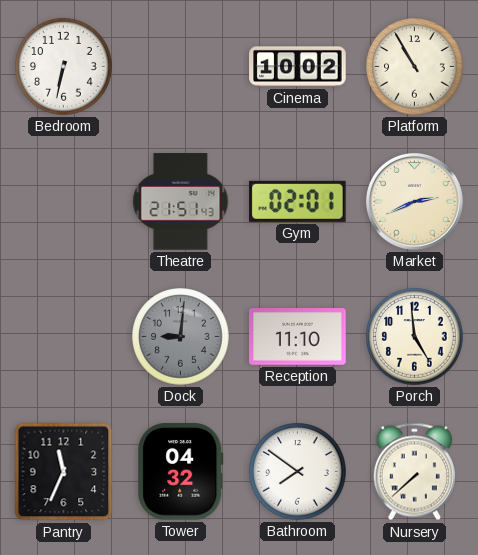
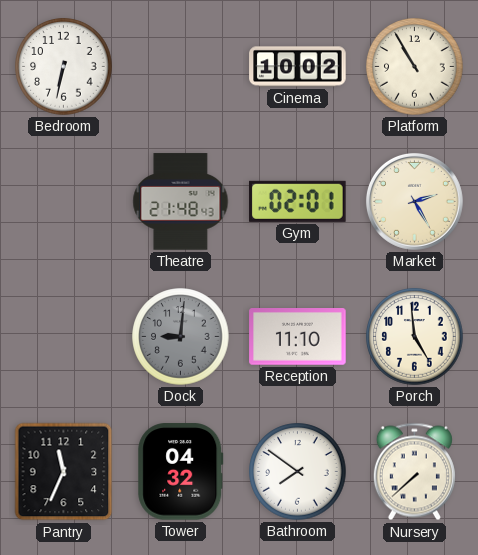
Theatre: 21:51 -> 21:48 (181, 202)
Market: 2:41 -> 2:25 (414, 201)
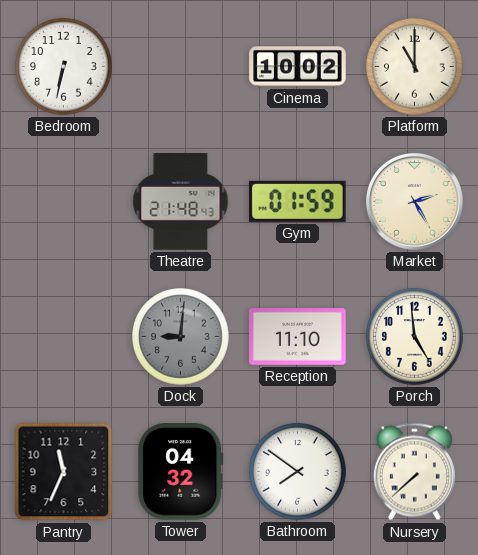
Platform: 10:55 -> 11:00 (415, 67)
Gym: 02:01 -> 01:59 (298, 201)
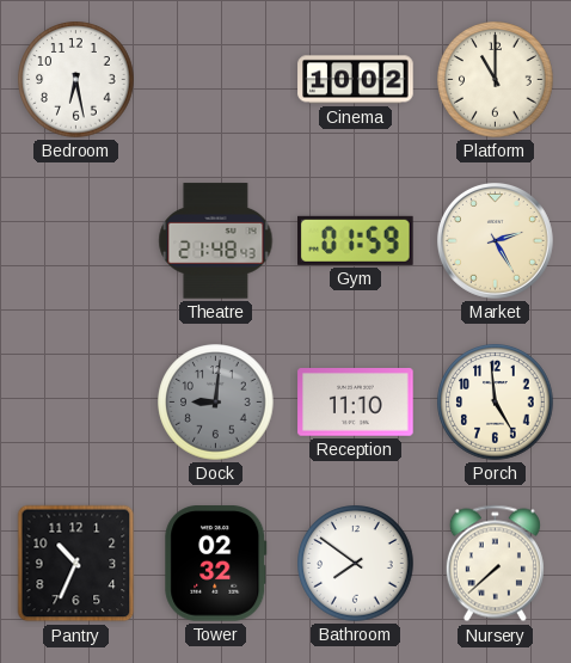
Bedroom: 6:32 -> 6:28 (76, 80)
Pantry: 11:34 -> 10:34 (76, 564)
Tower: 04:32 -> 02:32 (216, 564)
